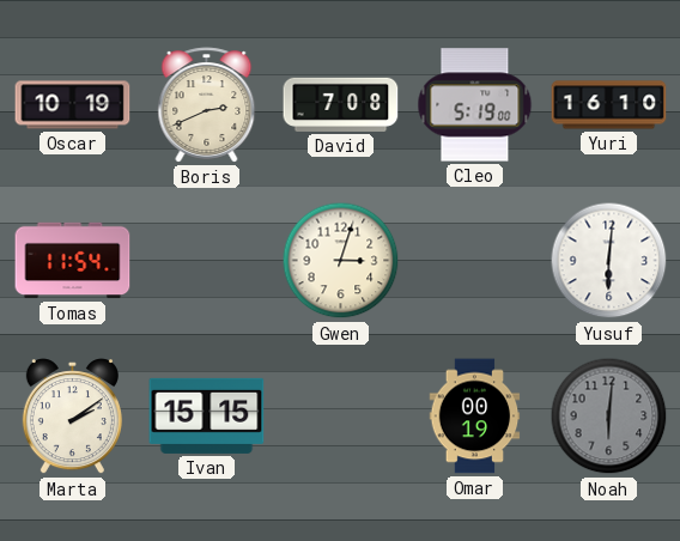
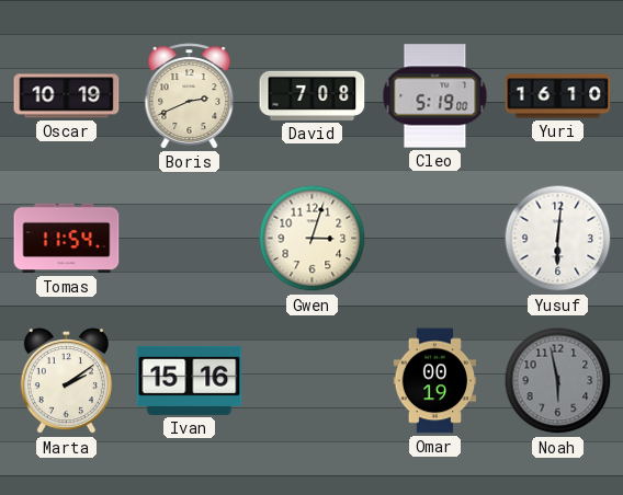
Ivan: 15:15 -> 15:16 (190, 380)
Noah: 6:01 -> 5:58 (558, 381)
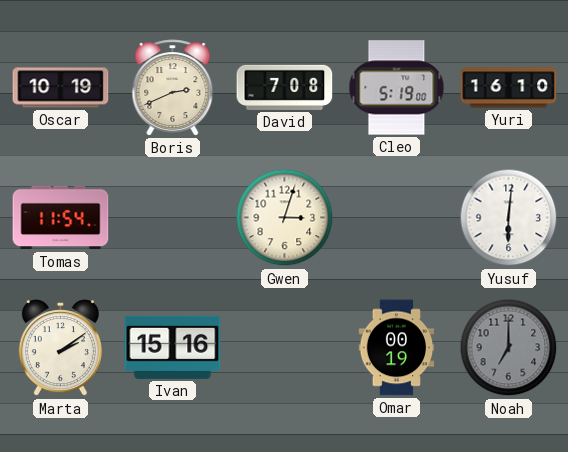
Noah: 5:58 -> 7:00 (509, 348)
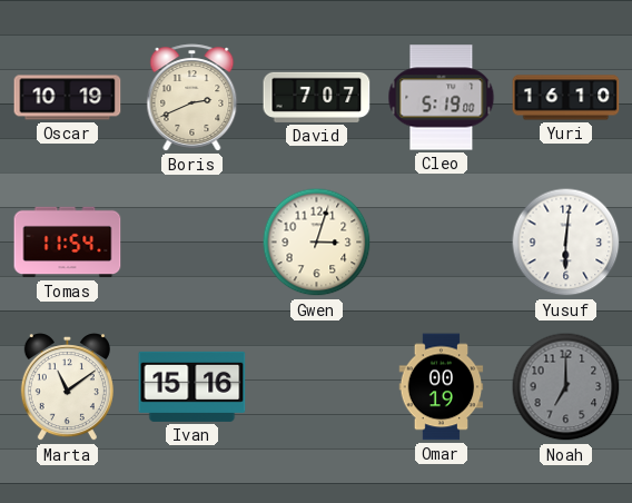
David: 7:08 -> 7:07 (317, 97)
Marta: 2:09 -> 11:09 (67, 387)
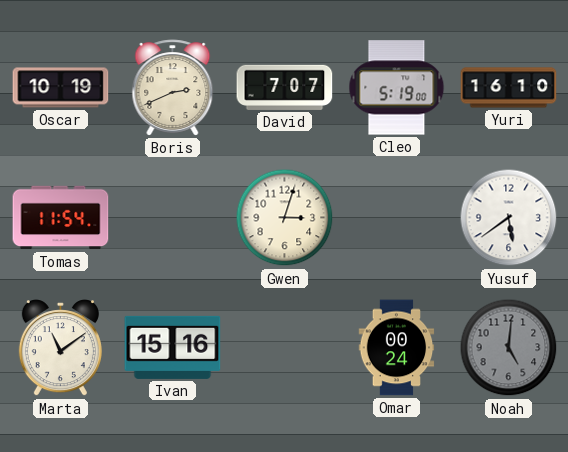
Yusuf: 6:01 -> 5:39 (509, 218)
Omar: 00:19 -> 00:24 (397, 348)
Noah: 7:00 -> 5:01 (509, 348)
